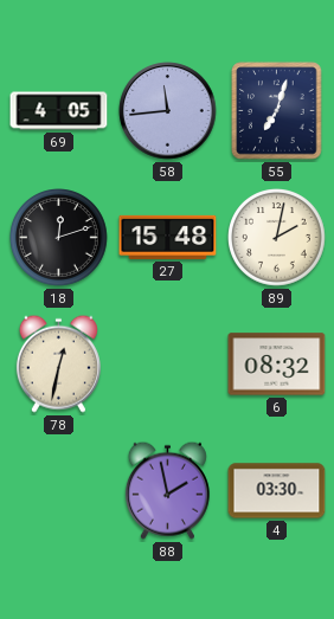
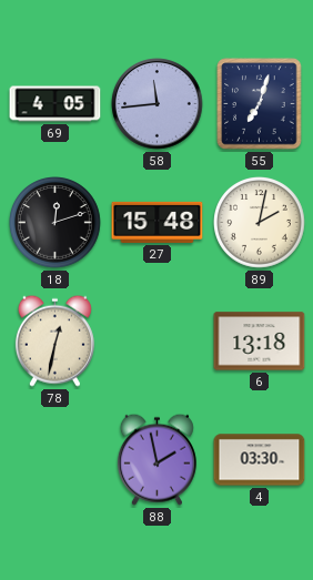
6: 08:32 -> 13:18 (260, 342)
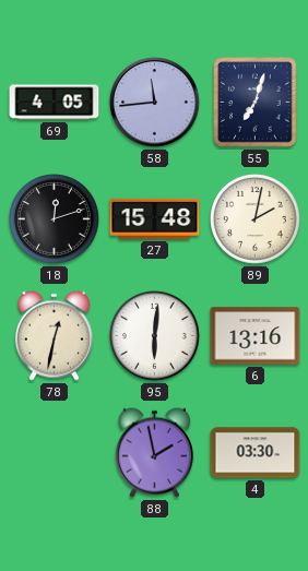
95: none -> 6:01 (155, 336)
6: 13:18 -> 13:16 (256, 336)
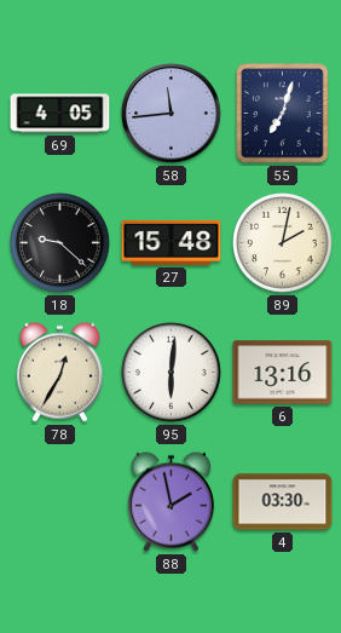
18: 12:12 -> 9:22 (60, 243)
78: 12:32 -> 12:35 (59, 372)
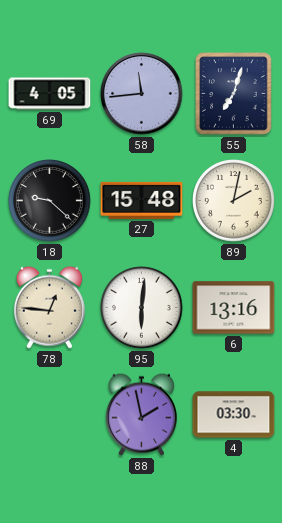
78: 12:35 -> 12:46 (49, 307)
